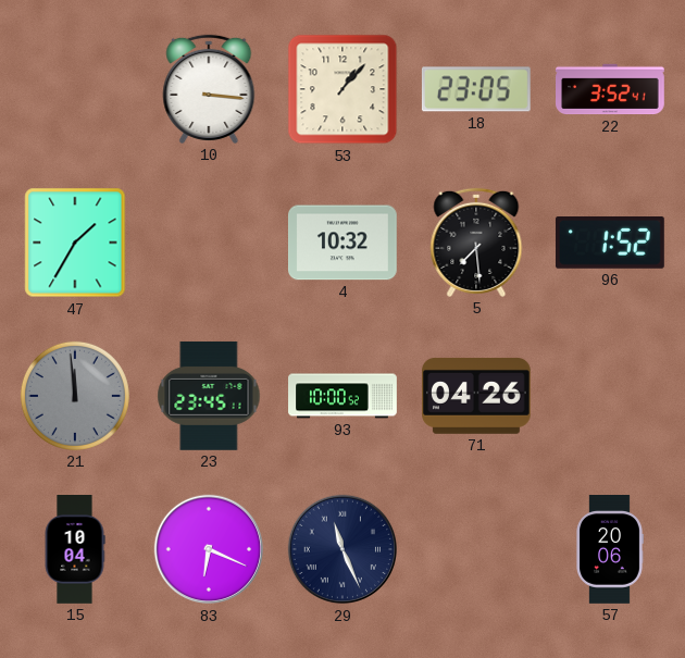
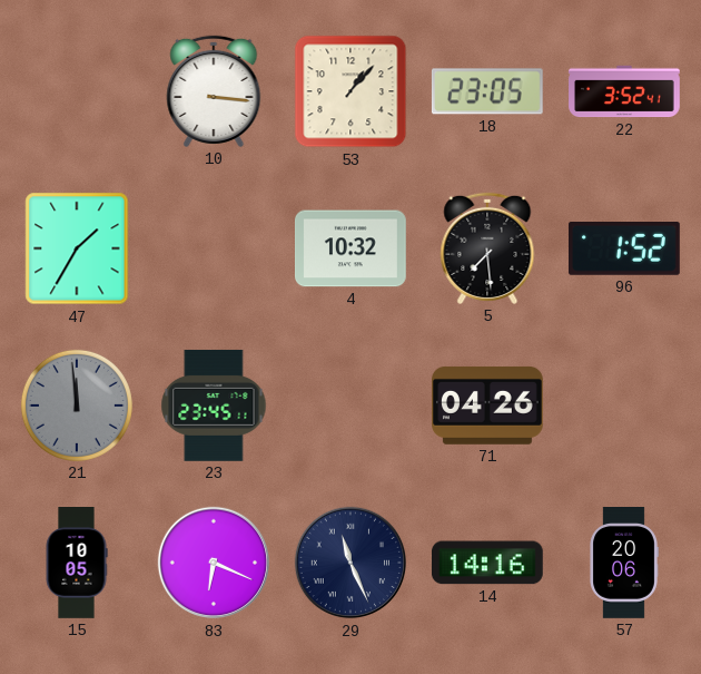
93: 10:00 -> none (342, 396)
15: 10:04 -> 10:05 (77, 564)
14: none -> 14:16 (487, 563)
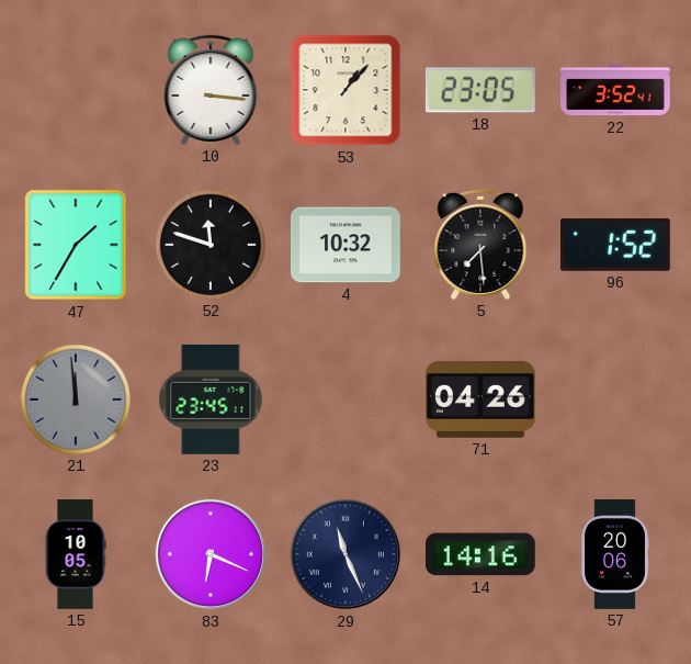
52: none -> 11:48 (211, 245)
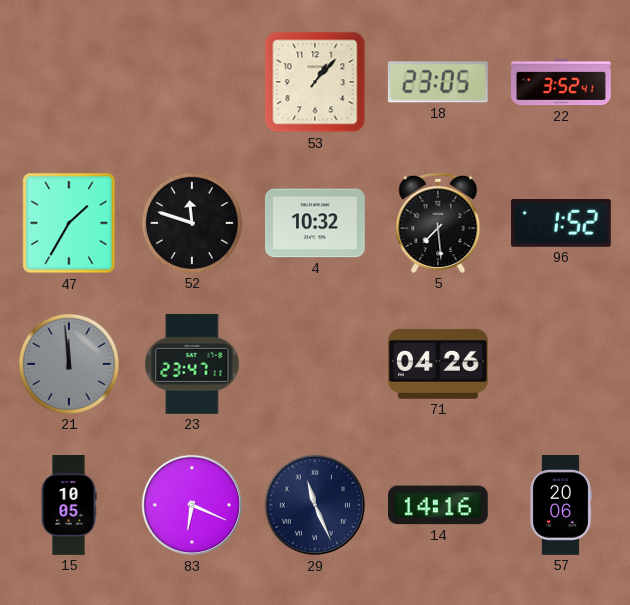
10: 3:16 -> none (211, 90)
23: 23:45 -> 23:47 (192, 364)
